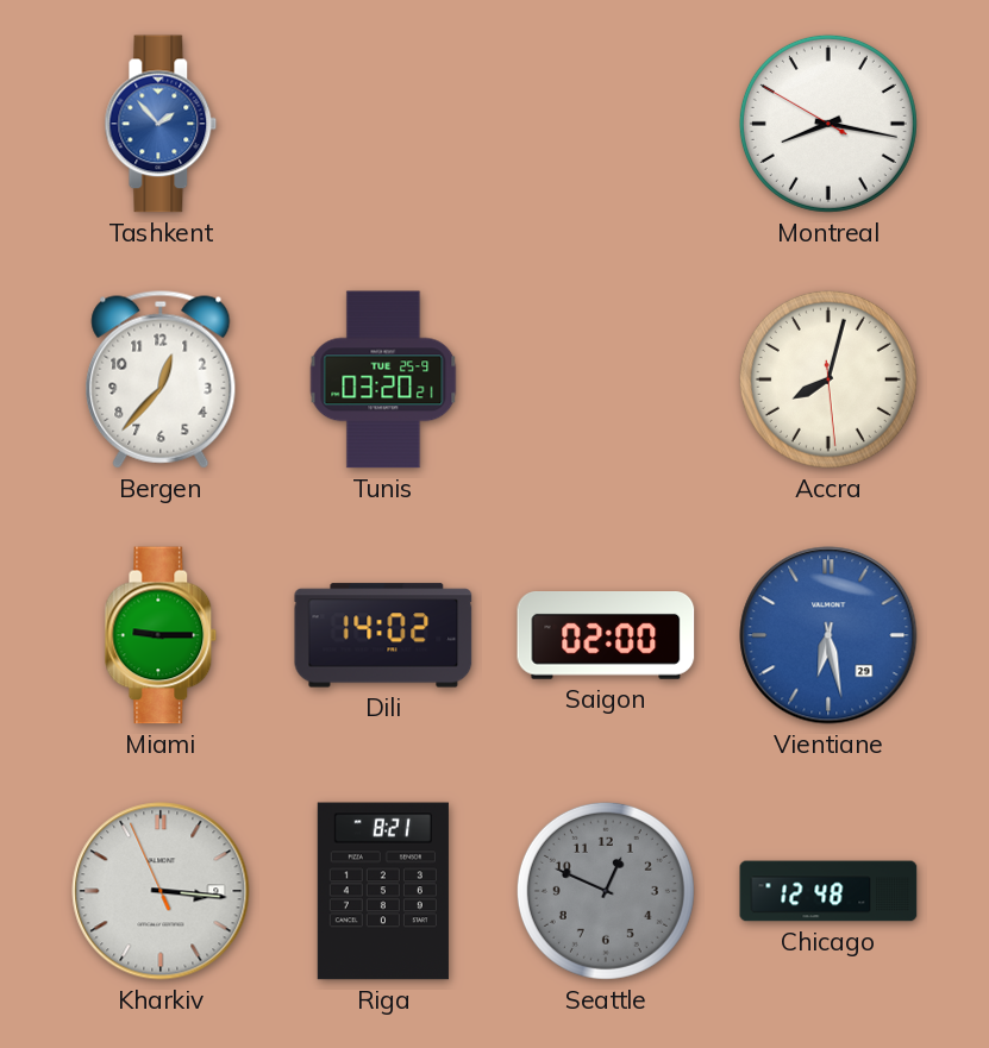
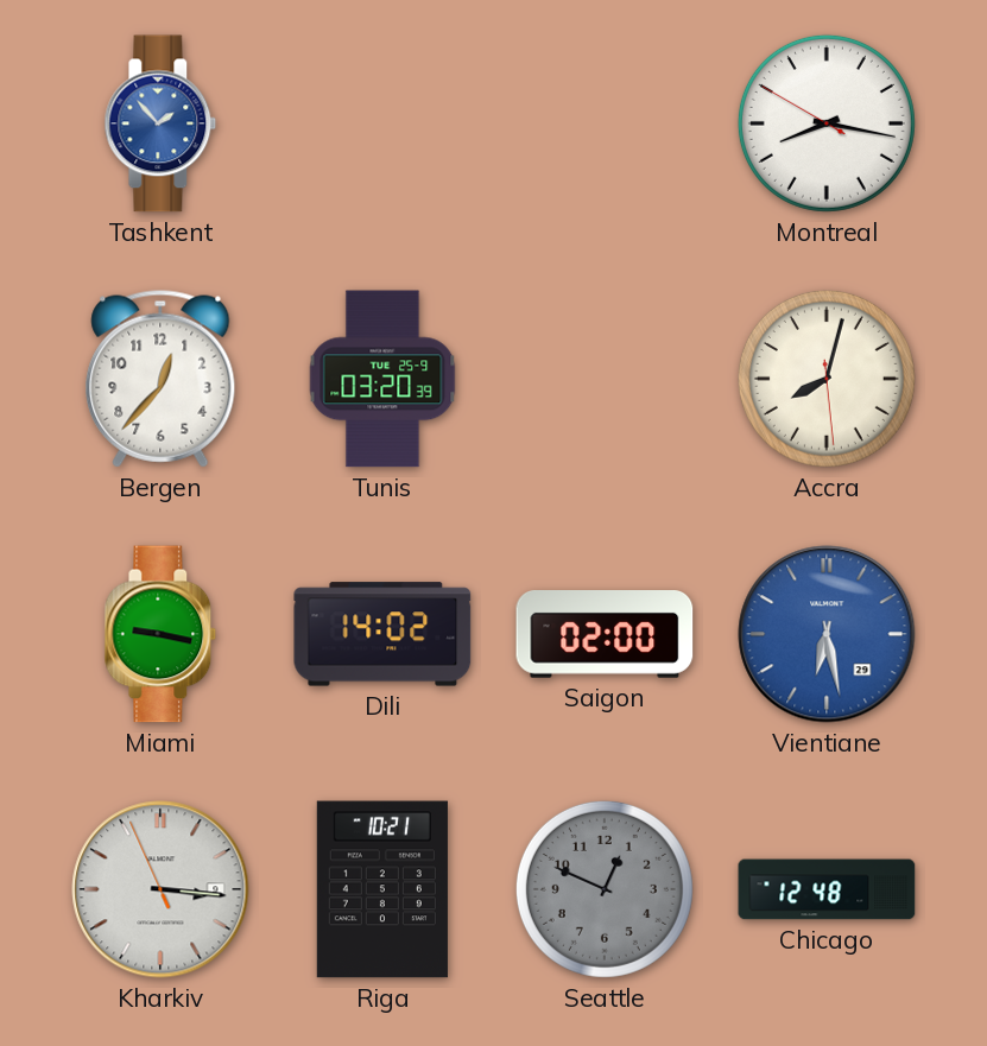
Tunis: 03:20:21 -> 03:20:39 (382, 379)
Miami: 9:15 -> 9:17 (160, 634)
Riga: 8:21 -> 10:21 (382, 889)
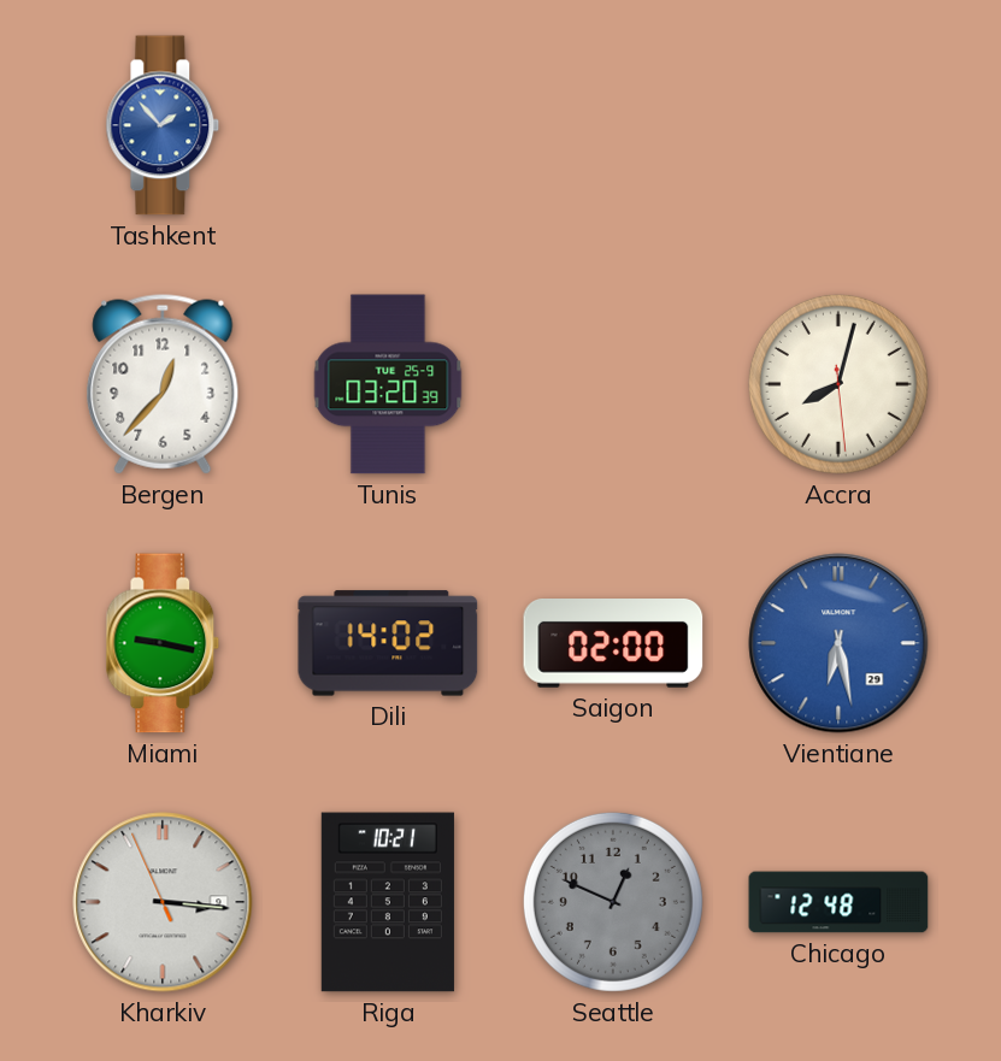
Montreal: 8:16 -> none (827, 123)
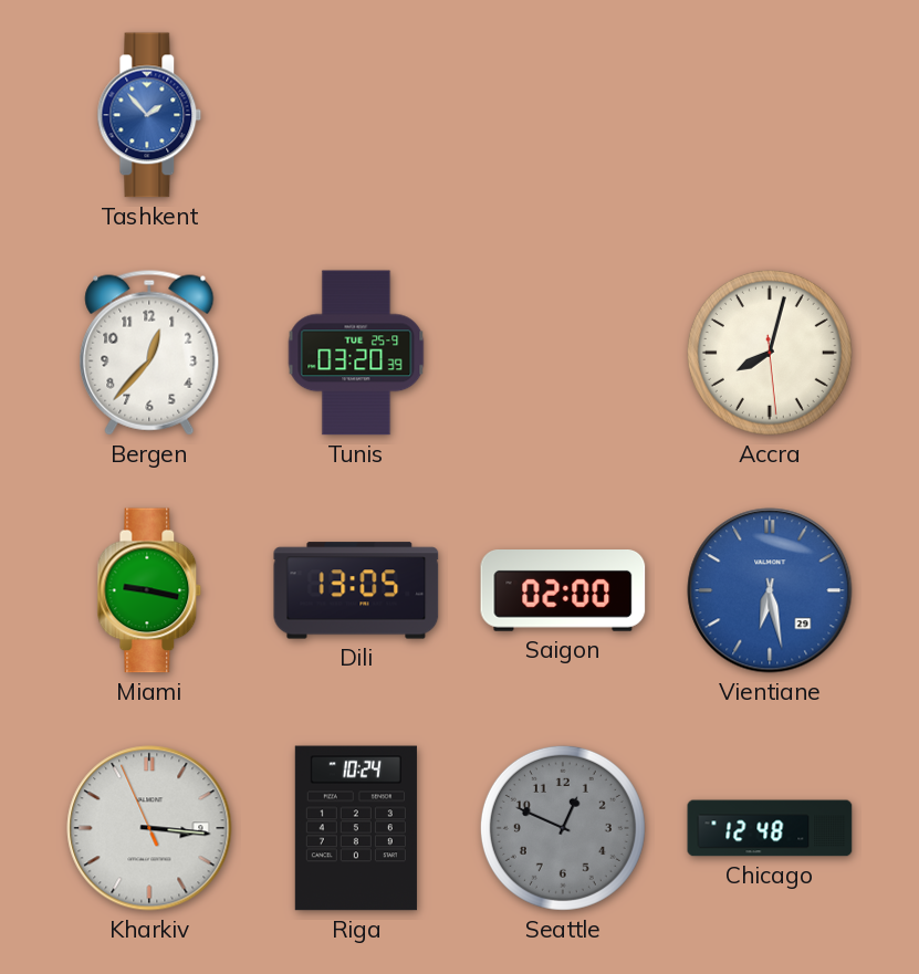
Dili: 14:02 -> 13:05 (356, 590)
Riga: 10:21 -> 10:24 (356, 828)
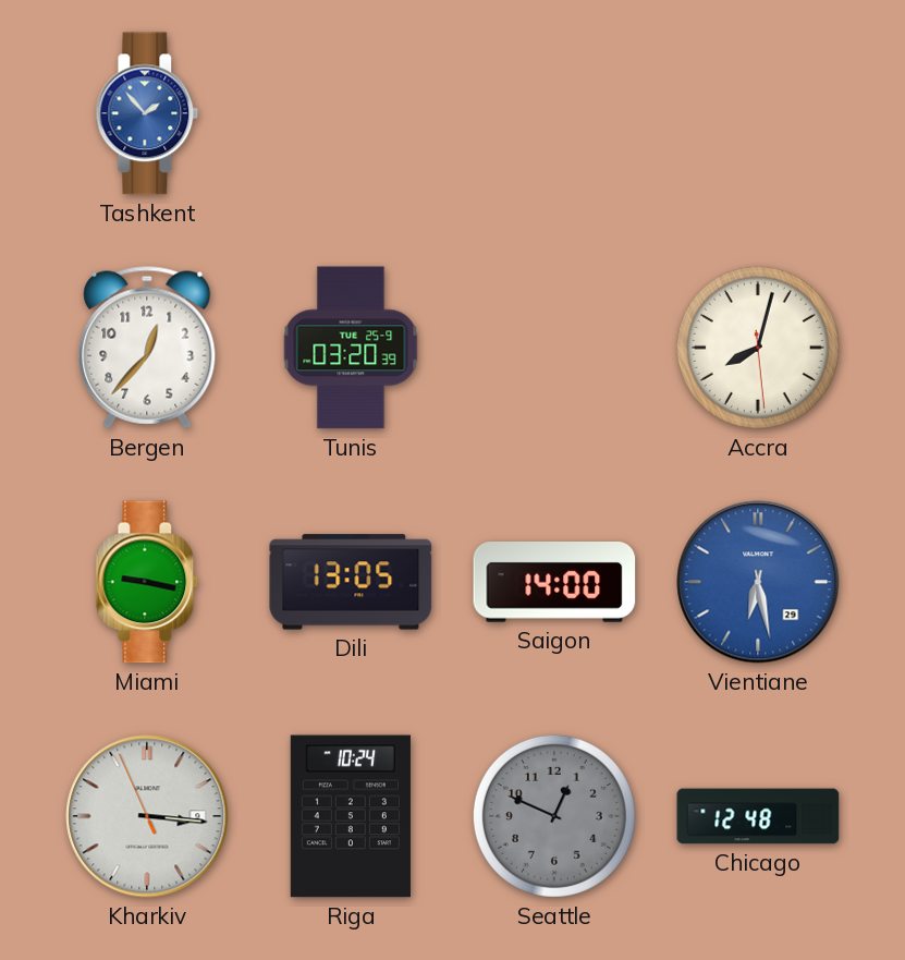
Saigon: 02:00 -> 14:00 (554, 583)
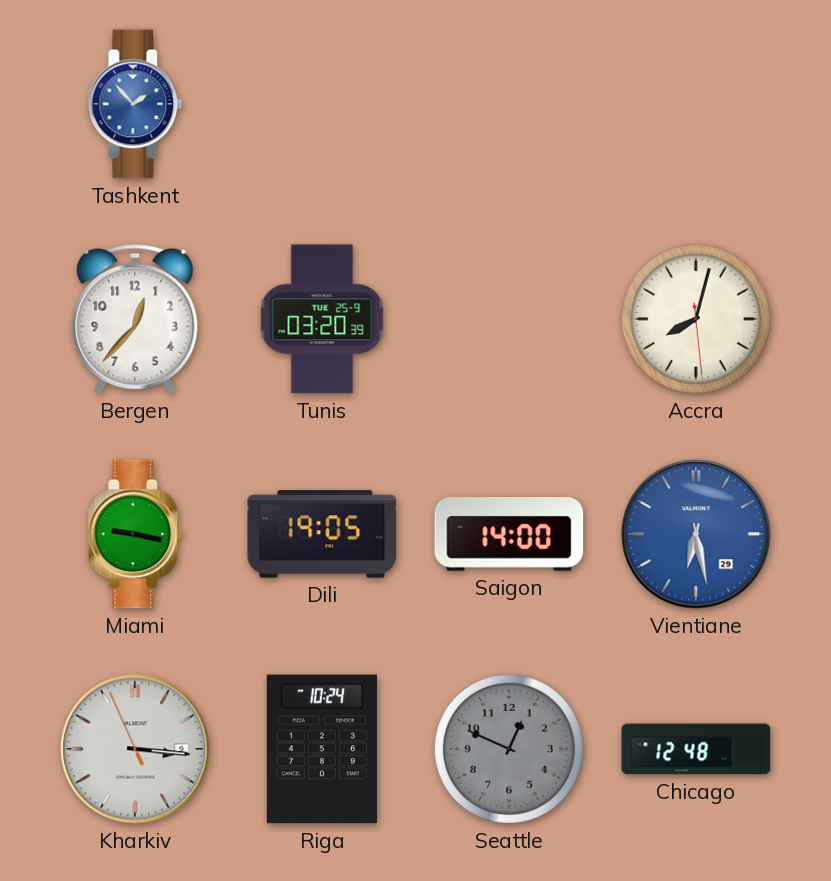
Dili: 13:05 -> 19:05 (322, 534)
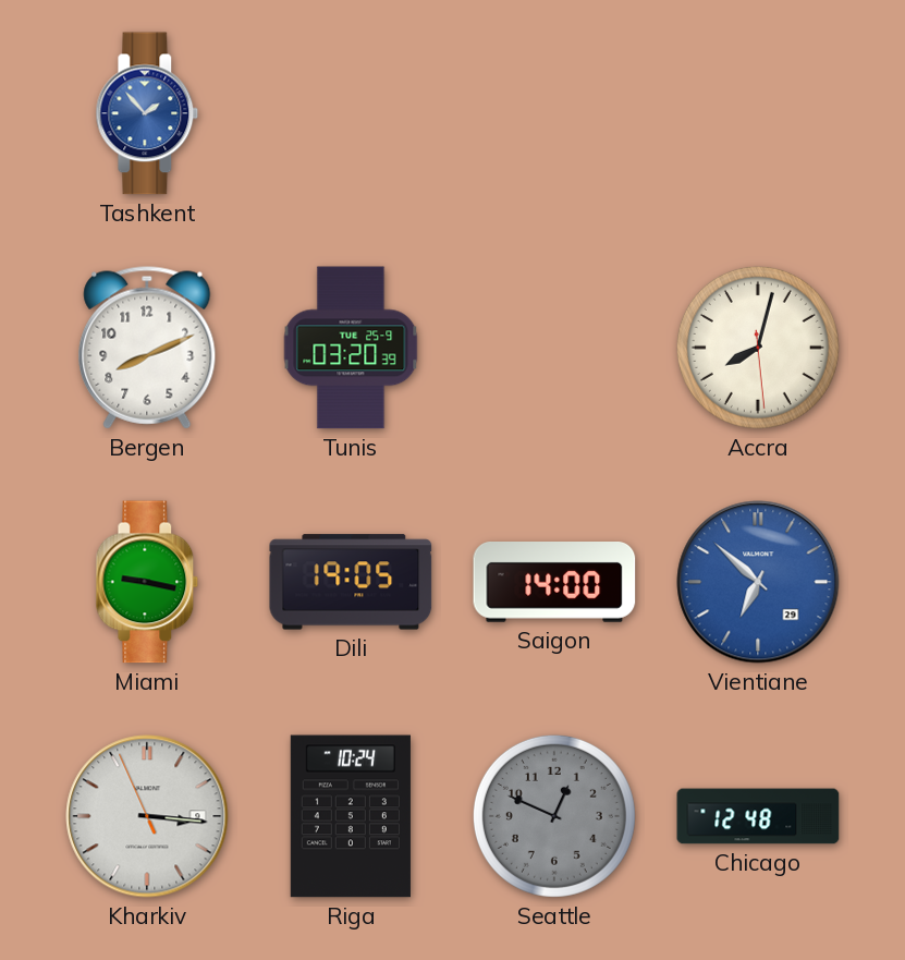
Bergen: 12:37 -> 8:11 (147, 348)
Vientiane: 6:28 -> 6:52 (758, 582)
